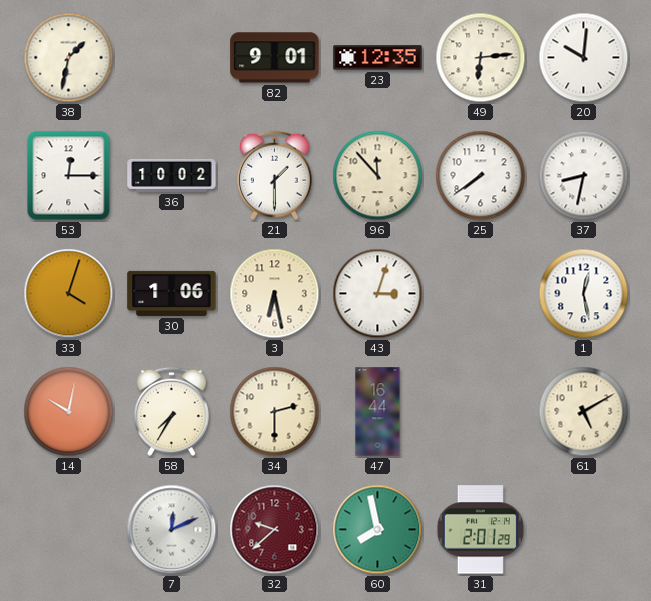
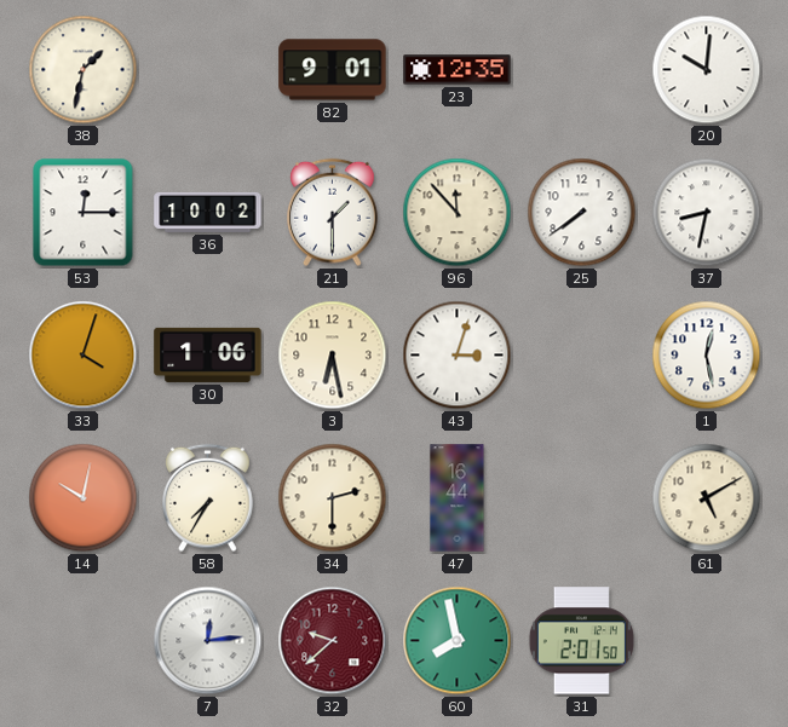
49: 6:14 -> none (481, 58)
7: 12:11 -> 12:14 (208, 641)
31: 2:01:29 -> 2:01:50 (581, 641)
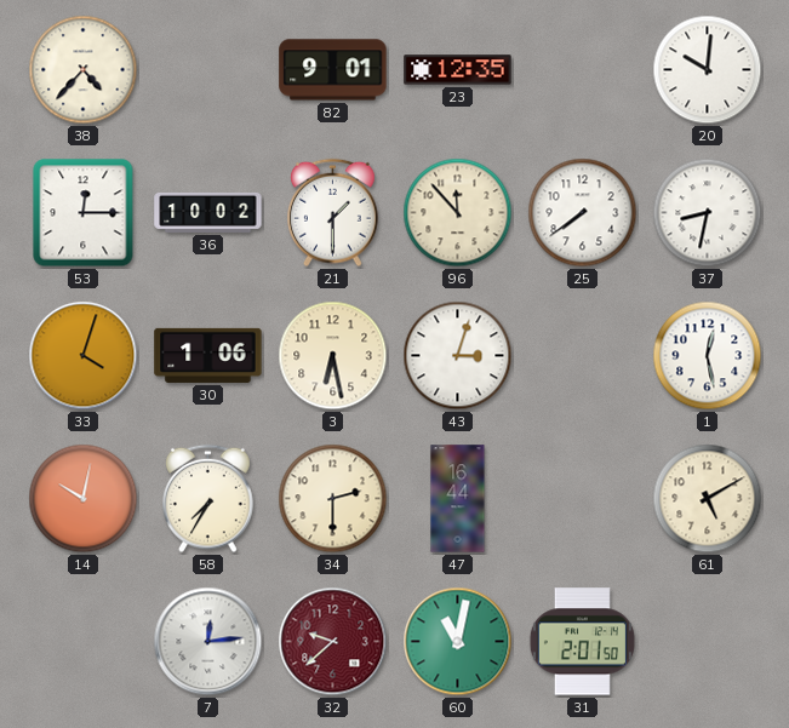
38: 1:32 -> 4:37 (84, 70)
60: 7:58 -> 11:02 (458, 642)
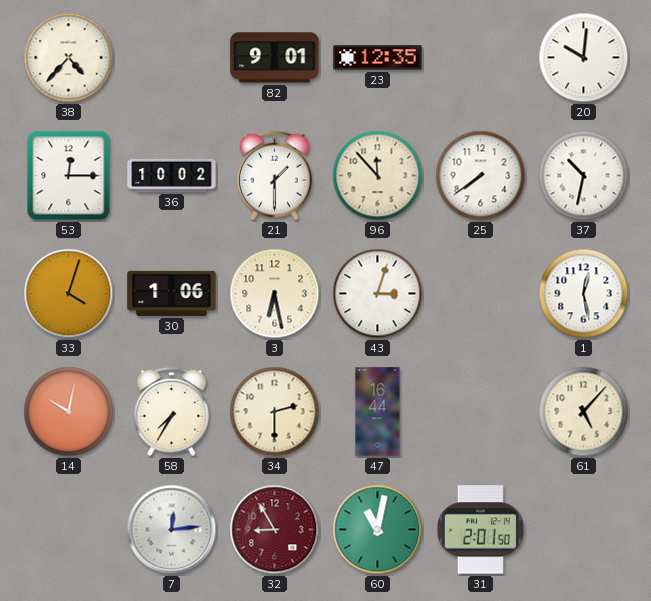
37: 8:32 -> 10:32 (584, 176)
61: 5:10 -> 5:07 (584, 412)
32: 9:38 -> 8:55 (275, 530)
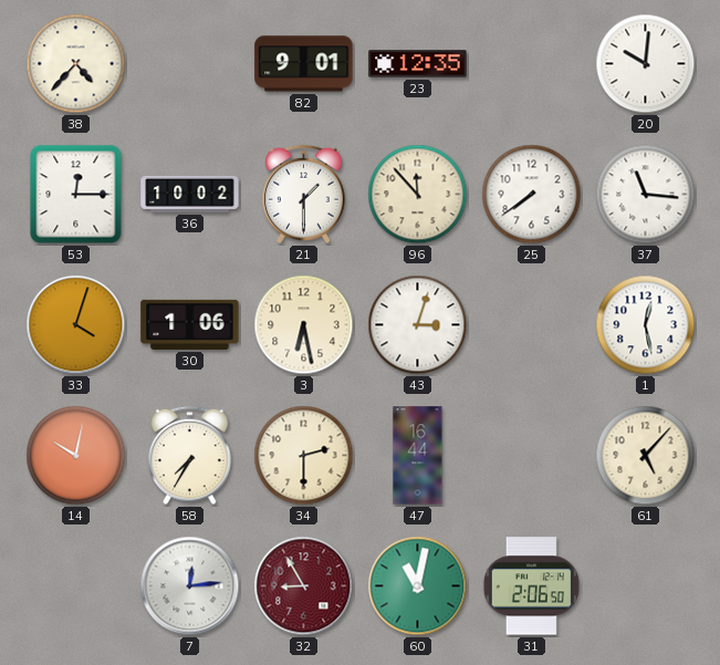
37: 10:32 -> 11:16 (646, 195)
31: 2:01 -> 2:06 (531, 586)
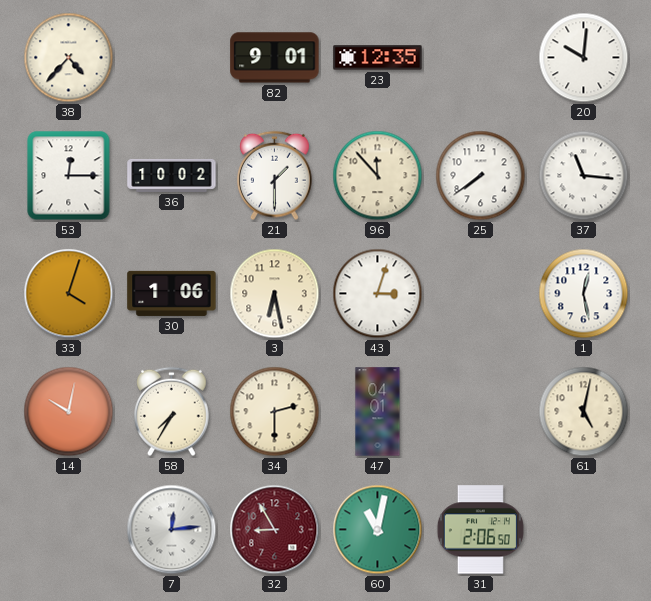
47: 16:44 -> 04:01 (378, 412)
61: 5:07 -> 5:02 (584, 412)
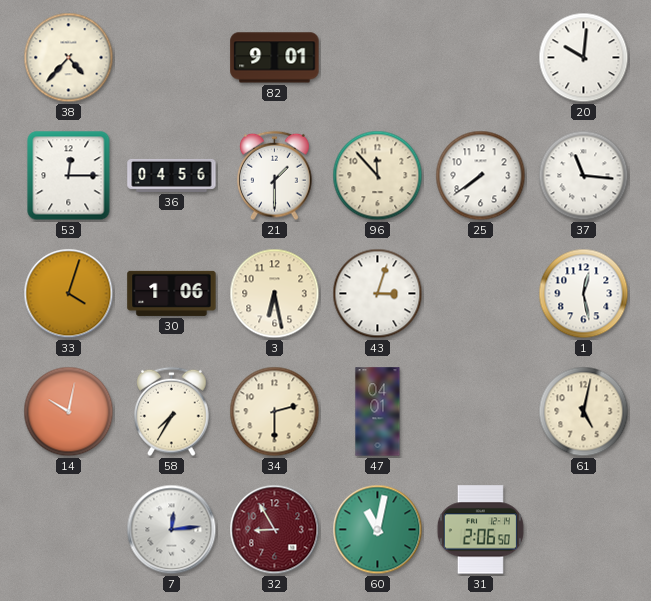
23: 12:35 -> none (378, 58)
36: 10:02 -> 04:56 (172, 175)
